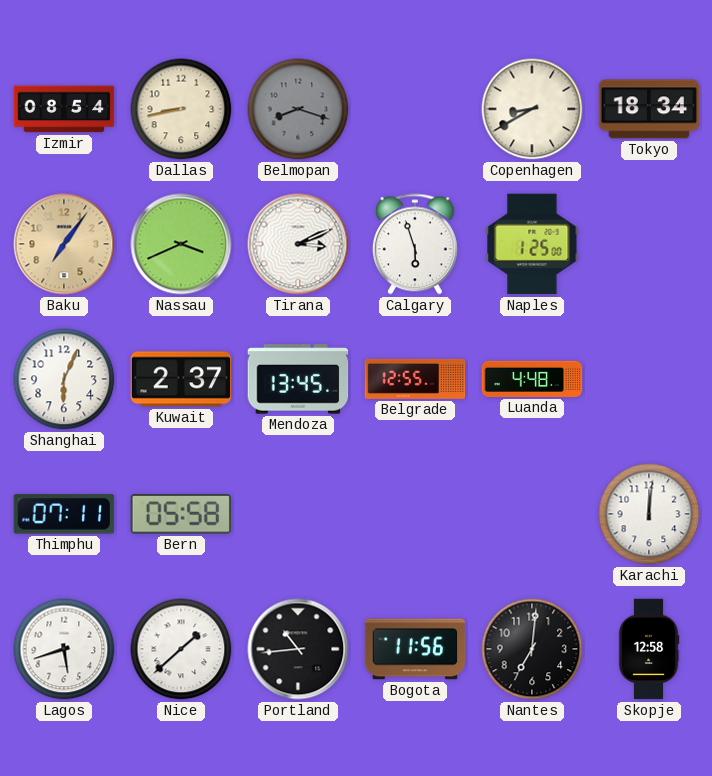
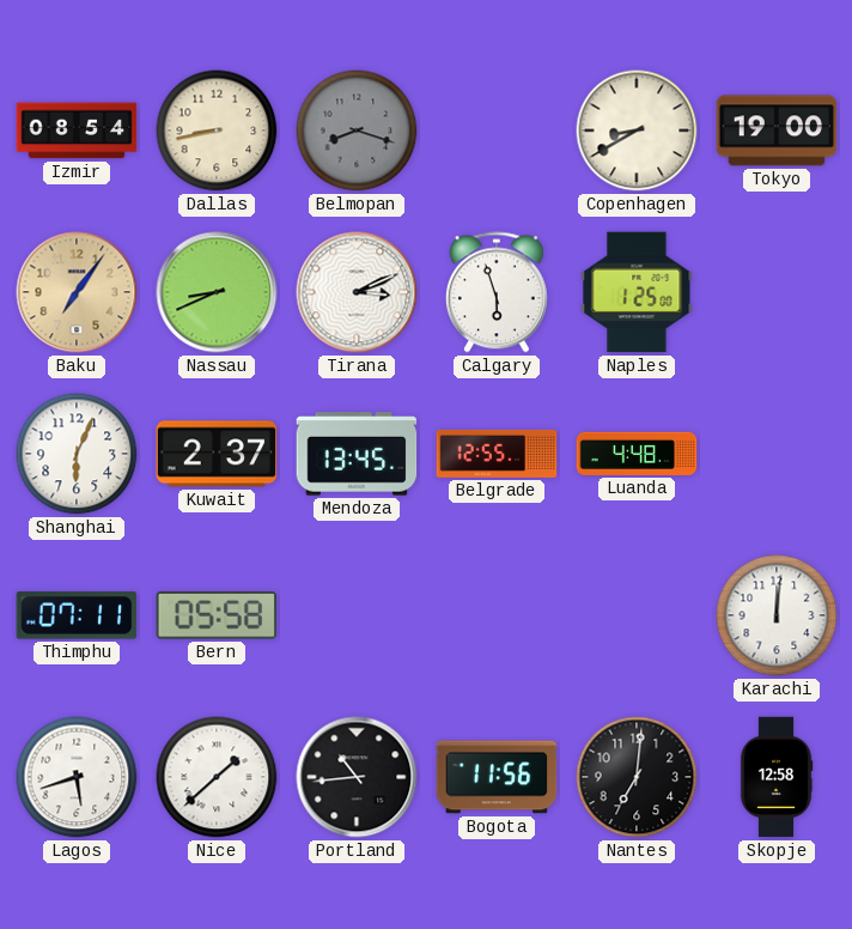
Tokyo: 18:34 -> 19:00 (777, 130)
Nassau: 3:41 -> 8:41 (217, 292)
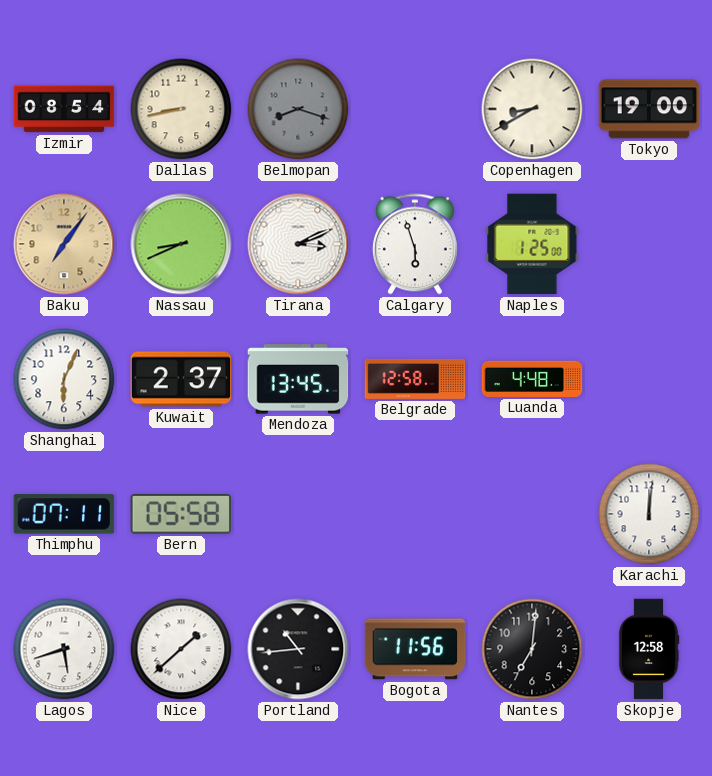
Belgrade: 12:55 -> 12:58 (415, 379)
